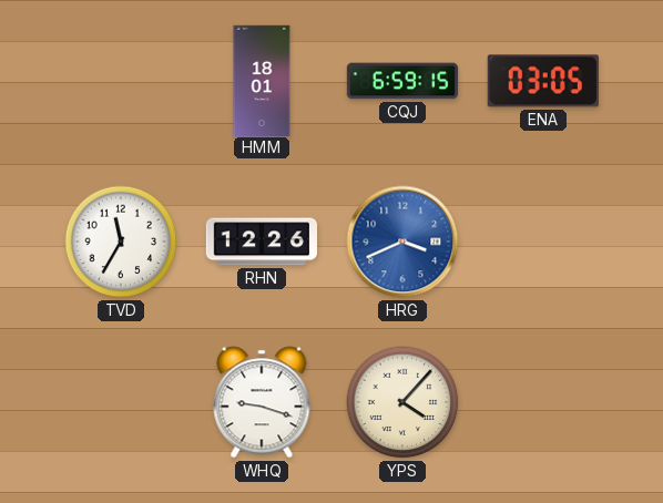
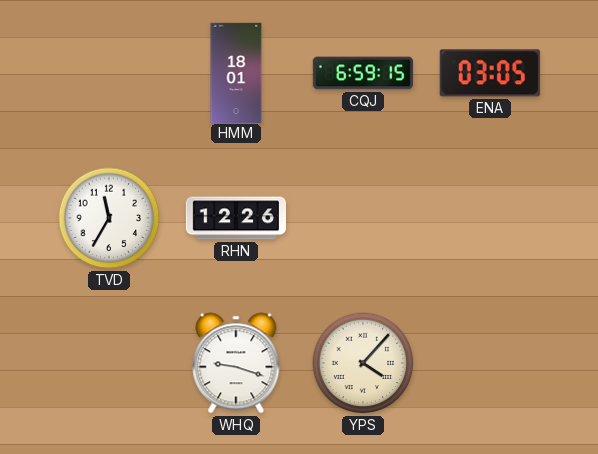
HRG: 3:41 -> none (402, 242)
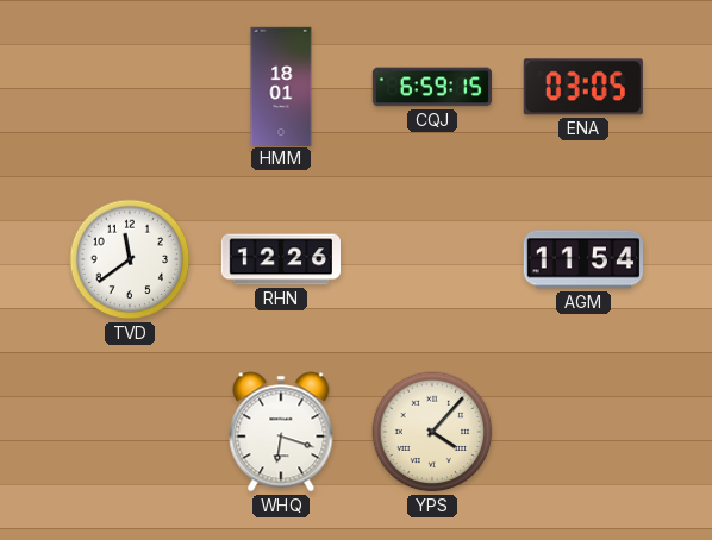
TVD: 11:35 -> 11:39 (130, 259)
AGM: none -> 11:54 (583, 259)
WHQ: 9:18 -> 6:18 (281, 432)
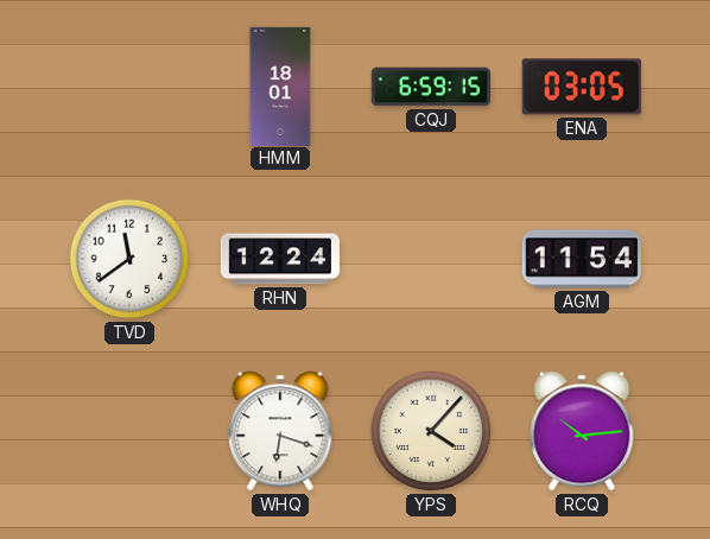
RHN: 12:26 -> 12:24 (279, 259)
RCQ: none -> 10:14 (582, 431)
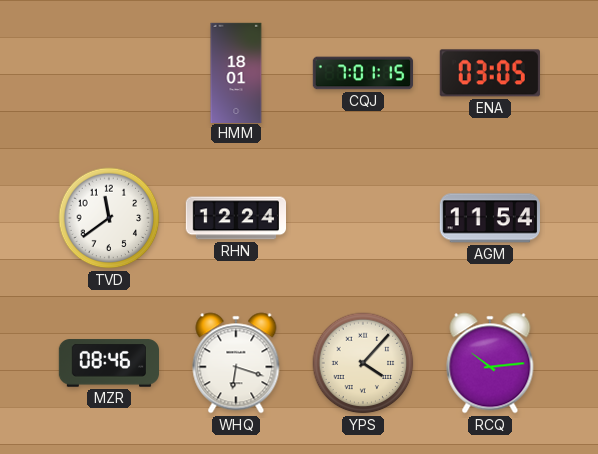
CQJ: 6:59 -> 7:01 (363, 73)
MZR: none -> 08:46 (108, 363)
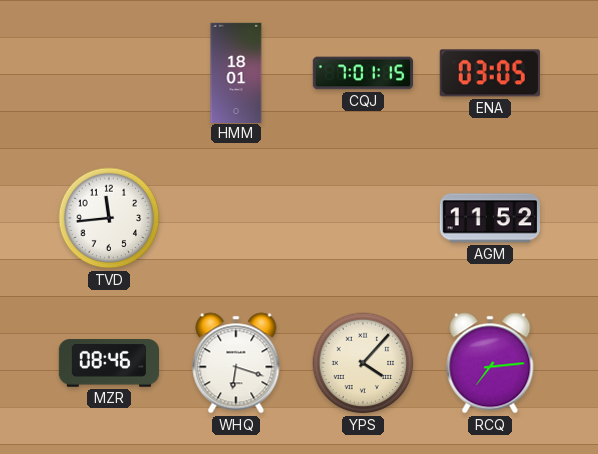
TVD: 11:39 -> 11:44 (109, 218)
RHN: 12:24 -> none (235, 218)
AGM: 11:54 -> 11:52 (490, 218)
RCQ: 10:14 -> 7:14 (490, 363)
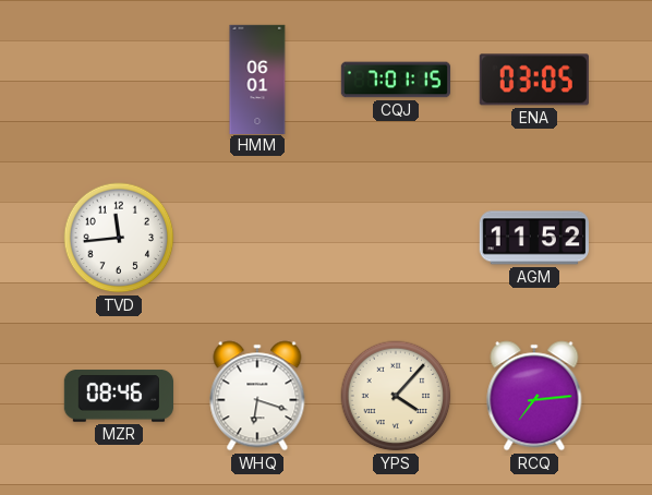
HMM: 18:01 -> 06:01 (257, 79)
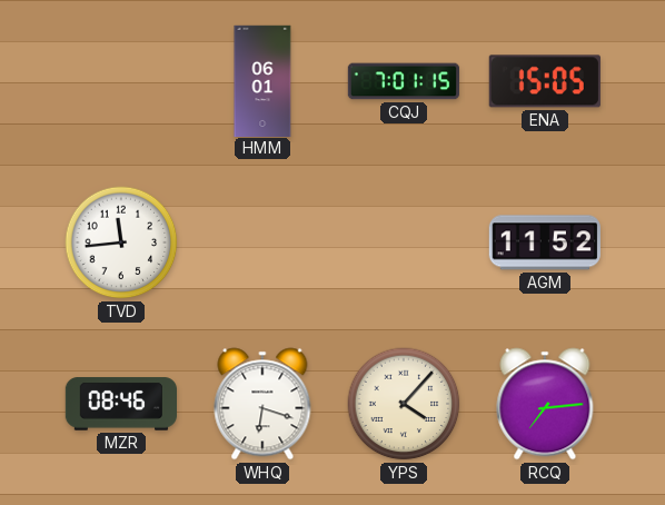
ENA: 03:05 -> 15:05 (545, 81)
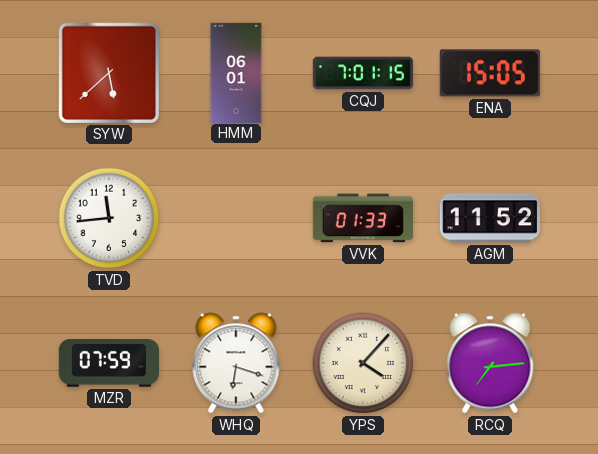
SYW: none -> 5:38 (109, 73)
VVK: none -> 01:33 (362, 218)
MZR: 08:46 -> 07:59 (108, 363)
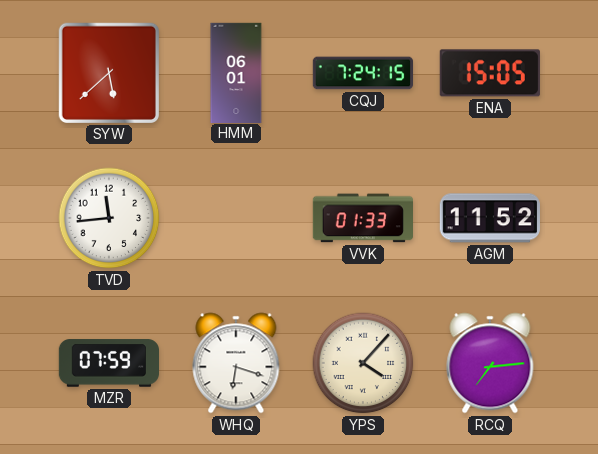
CQJ: 7:01 -> 7:24 (363, 73)
